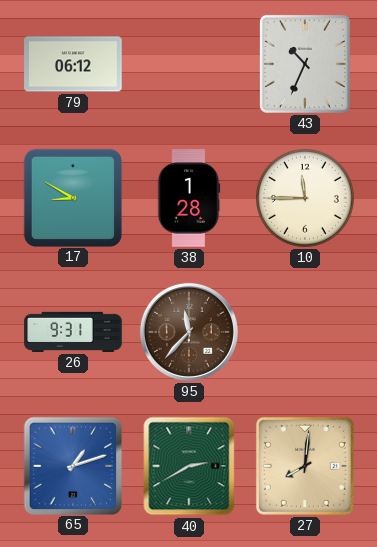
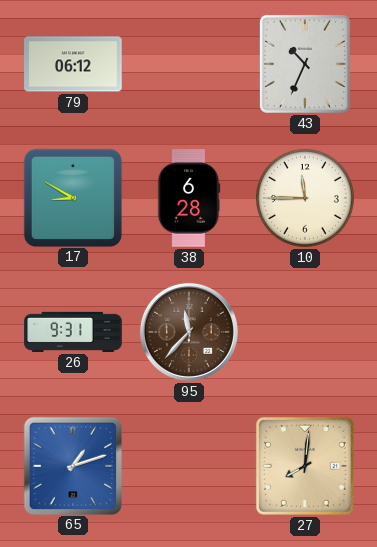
38: 1:28 -> 6:28 (189, 198)
40: 2:40 -> none (189, 466)
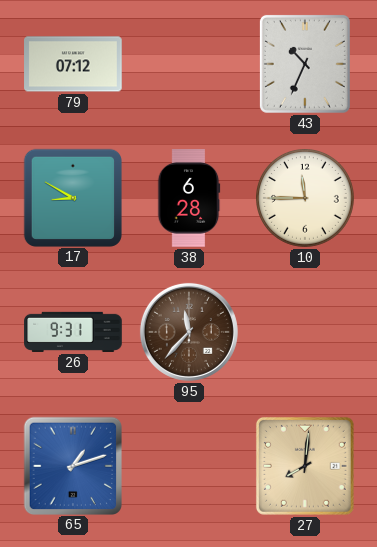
79: 06:12 -> 07:12 (73, 64)
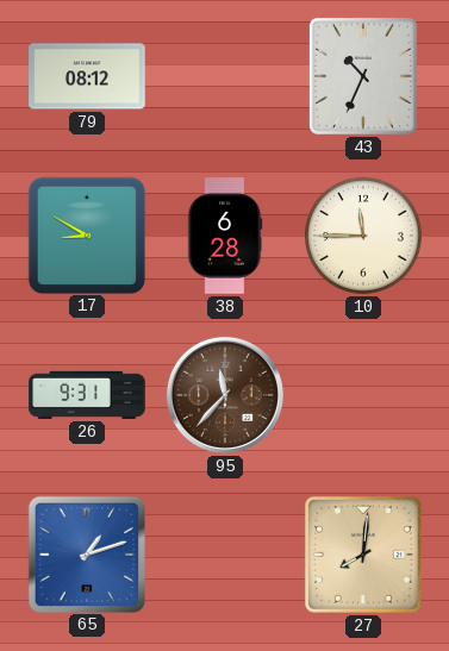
79: 07:12 -> 08:12 (87, 76)
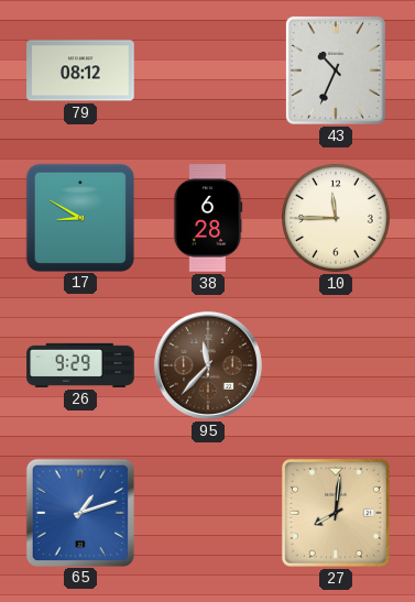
26: 9:31 -> 9:29 (80, 365)
